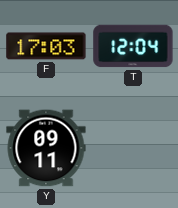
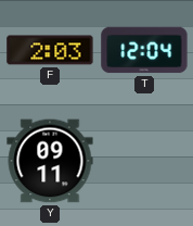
F: 17:03 -> 2:03 (50, 50)
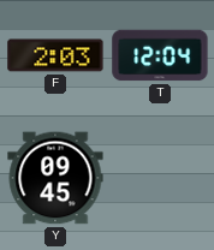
Y: 09:11 -> 09:45 (55, 178)
